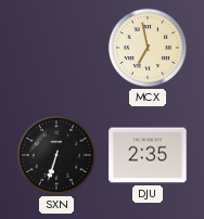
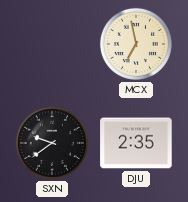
SXN: 6:33 -> 9:39 (52, 143)
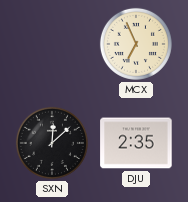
MCX: 6:58 -> 6:56 (136, 44)
SXN: 9:39 -> 12:08 (52, 143)
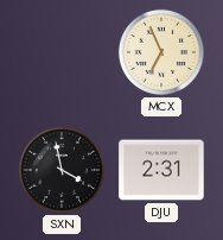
SXN: 12:08 -> 3:58 (62, 170)
DJU: 2:35 -> 2:31 (161, 170)
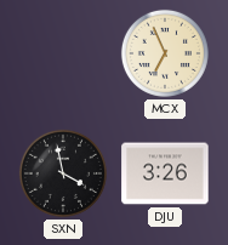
DJU: 2:31 -> 3:26 (165, 173)
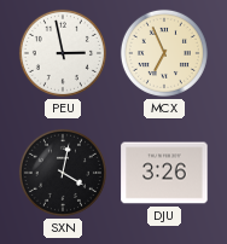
PEU: none -> 2:58 (63, 53)
SXN: 3:58 -> 4:02 (63, 173)
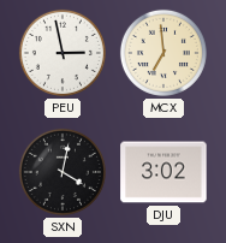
MCX: 6:56 -> 6:59 (163, 53)
DJU: 3:26 -> 3:02 (163, 172)
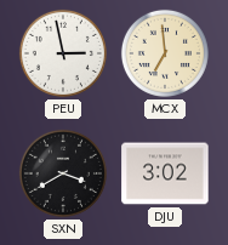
SXN: 4:02 -> 3:40 (63, 173)
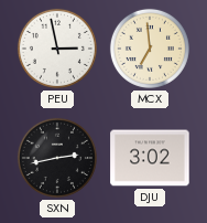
SXN: 3:40 -> 2:43 (57, 158)
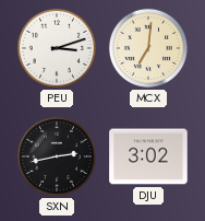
PEU: 2:58 -> 3:12 (57, 48)
MCX: 6:59 -> 7:01 (148, 48)
